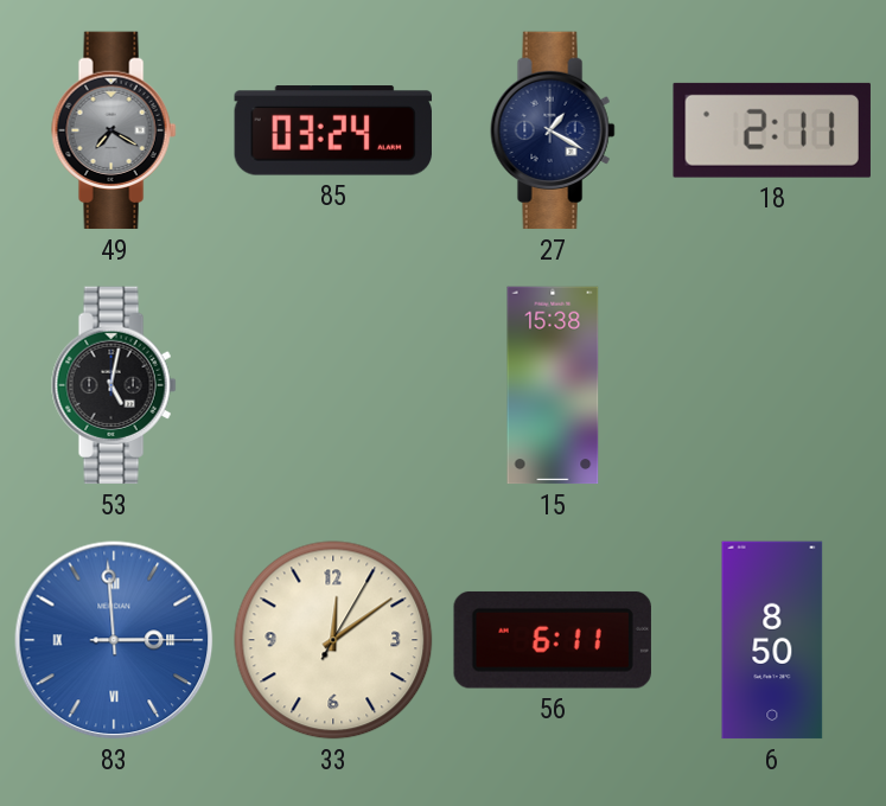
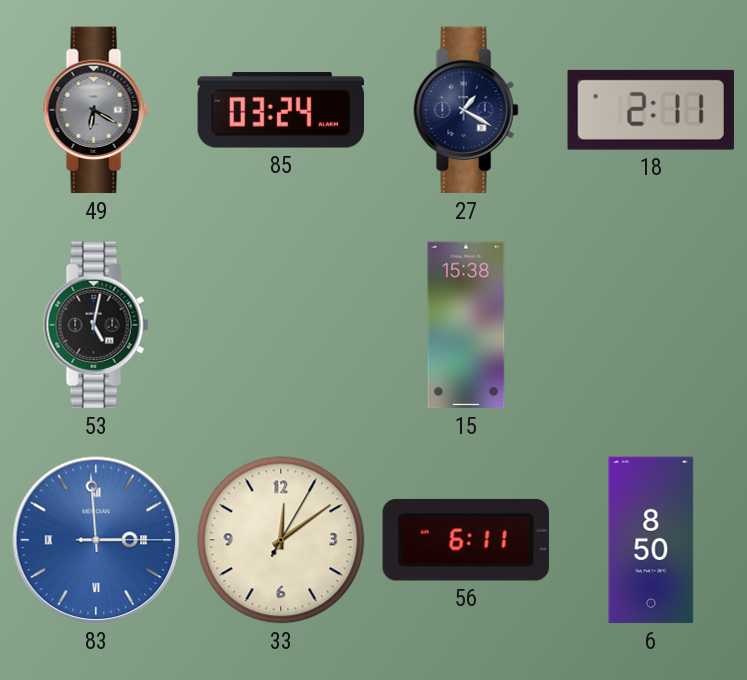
49: 7:20 -> 6:20 (96, 110)
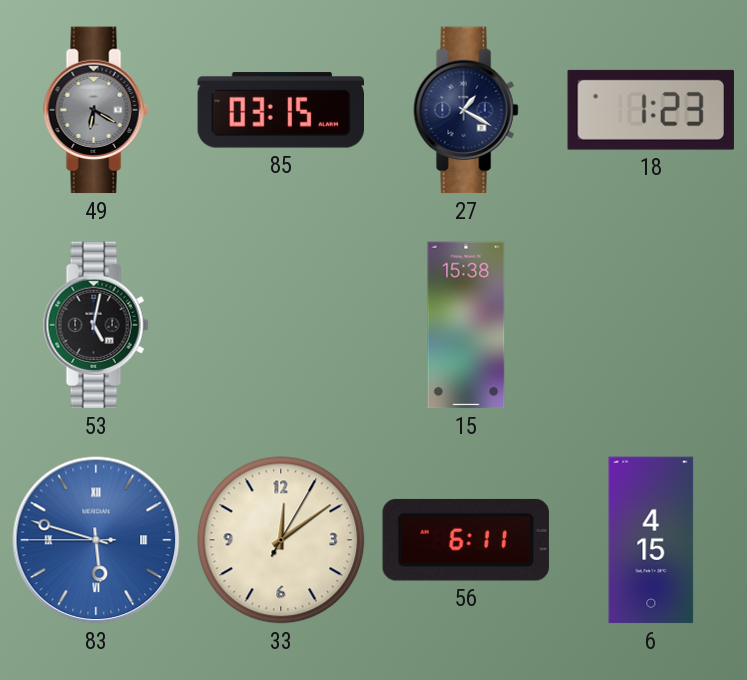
85: 03:24 -> 03:15 (280, 110)
18: 2:11 -> 1:23 (651, 110)
83: 2:59 -> 5:47 (96, 540)
6: 8:50 -> 4:15 (651, 540)
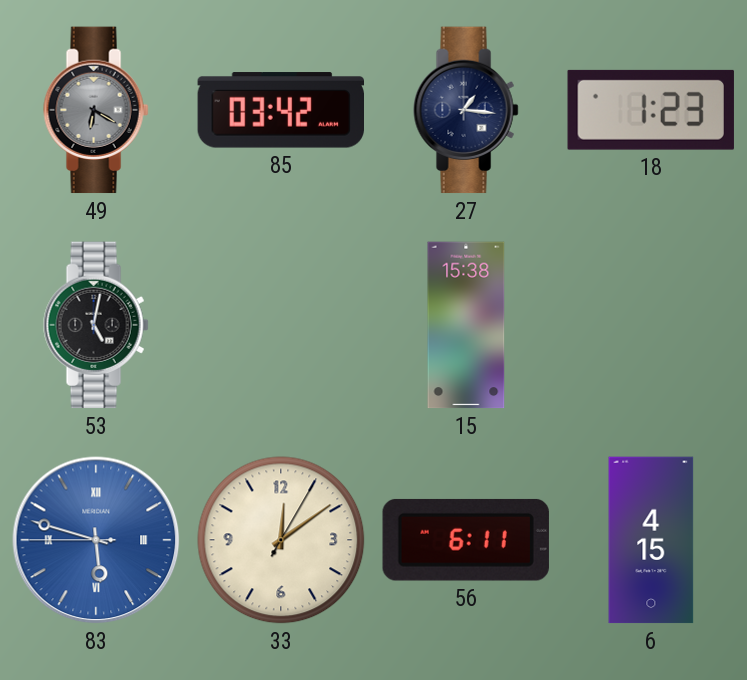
85: 03:15 -> 03:42 (280, 110)
27: 1:20 -> 1:16 (466, 110)
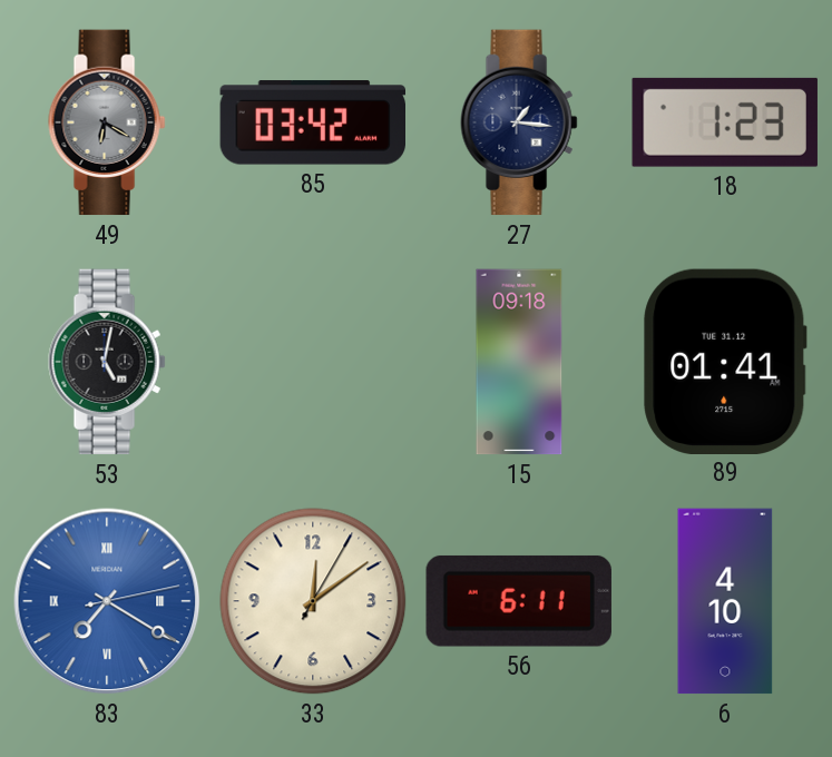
15: 15:38 -> 09:18 (519, 362)
89: none -> 01:41 (725, 361)
83: 5:47 -> 7:20 (107, 601)
6: 4:15 -> 4:10 (725, 601)
